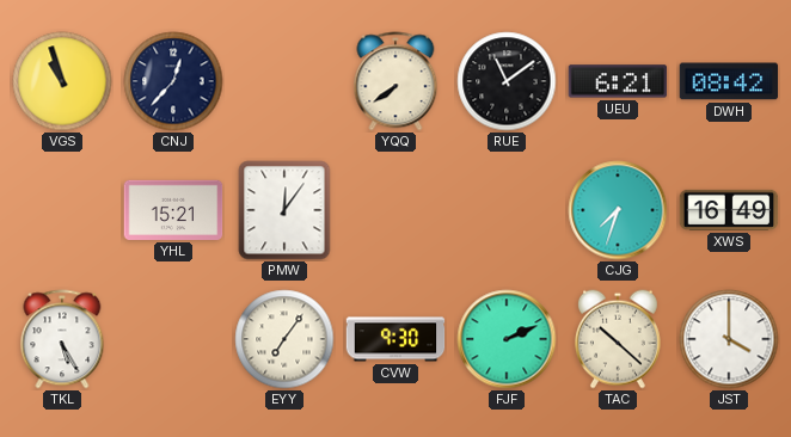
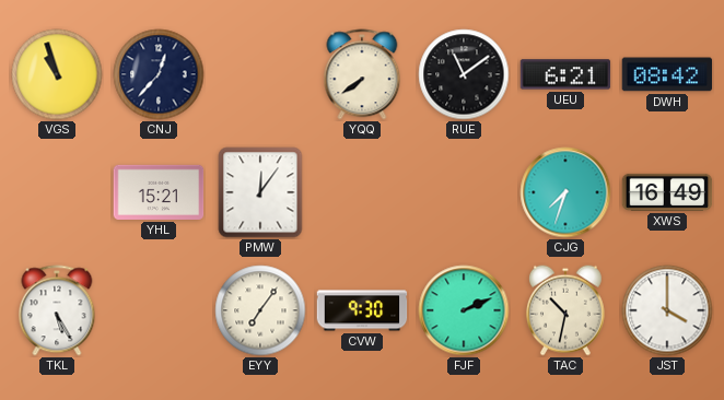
TAC: 10:22 -> 10:32 (565, 310)
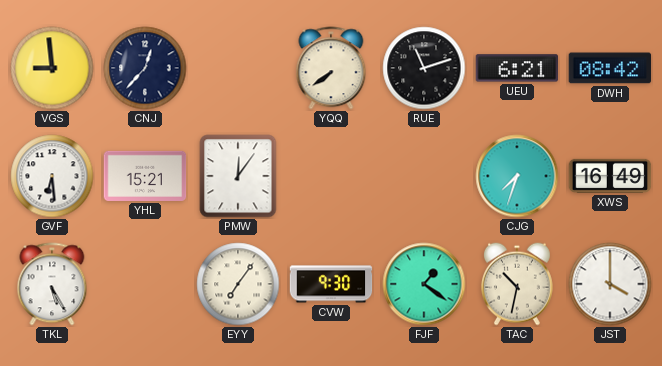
VGS: 10:57 -> 8:59 (52, 68)
RUE: 11:09 -> 11:12 (424, 68)
GVF: none -> 6:29 (52, 176)
FJF: 2:11 -> 1:21 (424, 284)
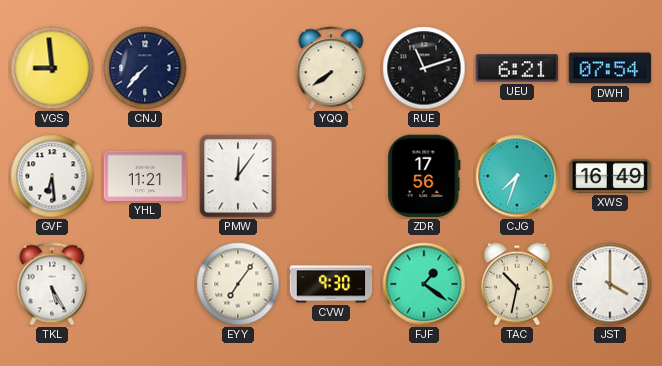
CNJ: 12:37 -> 7:37 (145, 68)
DWH: 08:42 -> 07:54 (610, 68)
YHL: 15:21 -> 11:21 (145, 176)
ZDR: none -> 17:56 (424, 176)
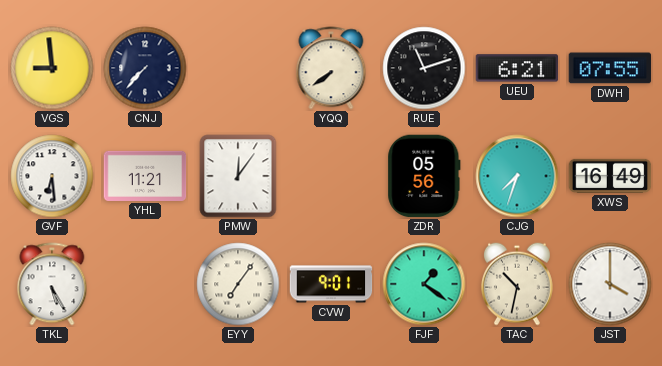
DWH: 07:54 -> 07:55 (610, 68)
ZDR: 17:56 -> 05:56 (424, 176)
CVW: 9:30 -> 9:01 (331, 284)
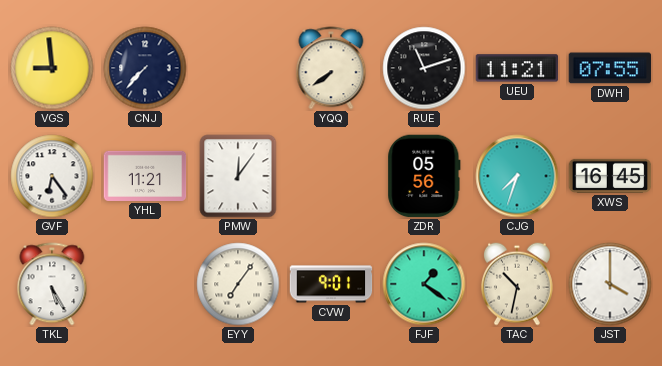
UEU: 6:21 -> 11:21 (517, 68)
GVF: 6:29 -> 6:24 (52, 176)
XWS: 16:49 -> 16:45 (610, 176)
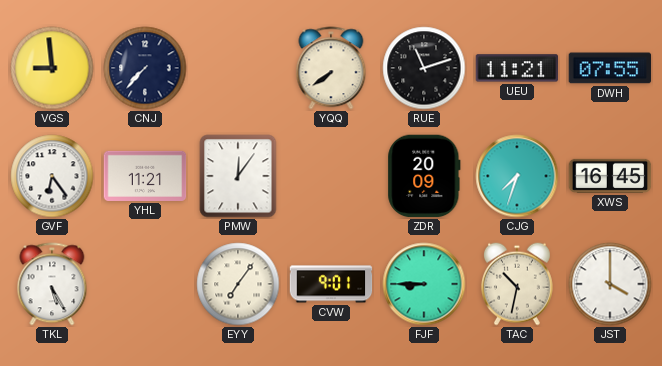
ZDR: 05:56 -> 20:09 (424, 176)
FJF: 1:21 -> 8:45 (424, 284)
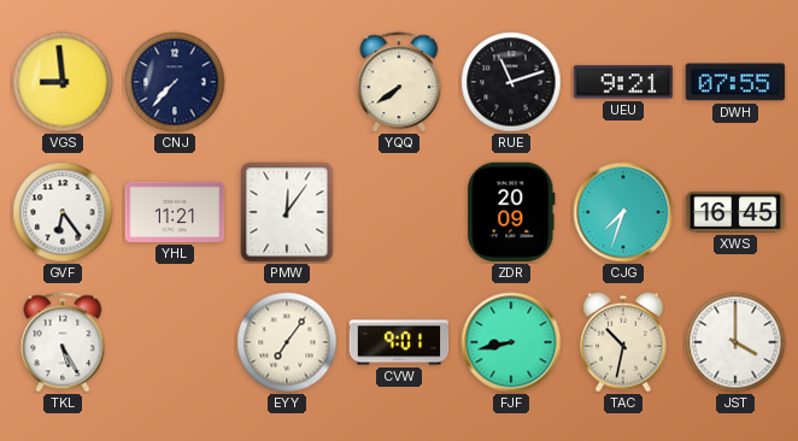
UEU: 11:21 -> 9:21 (623, 82)
FJF: 8:45 -> 8:43 (511, 342)
